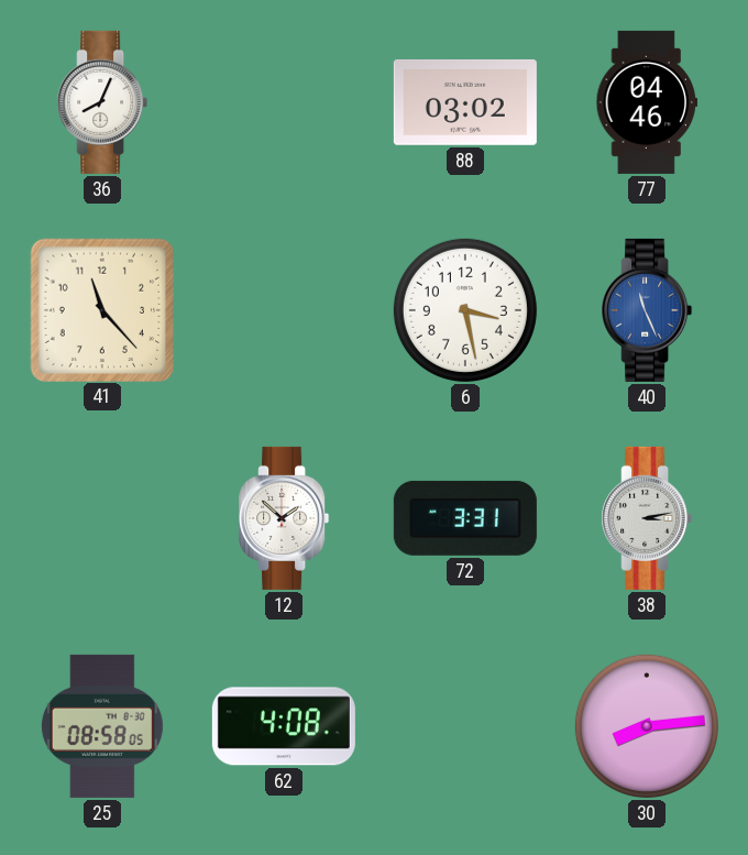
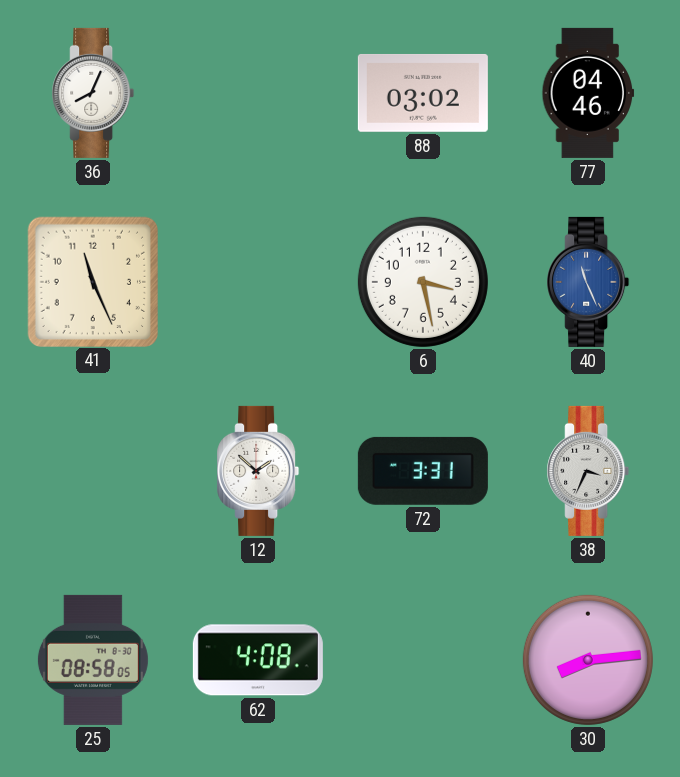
41: 11:23 -> 11:26 (92, 281)
38: 3:13 -> 3:34 (588, 471)
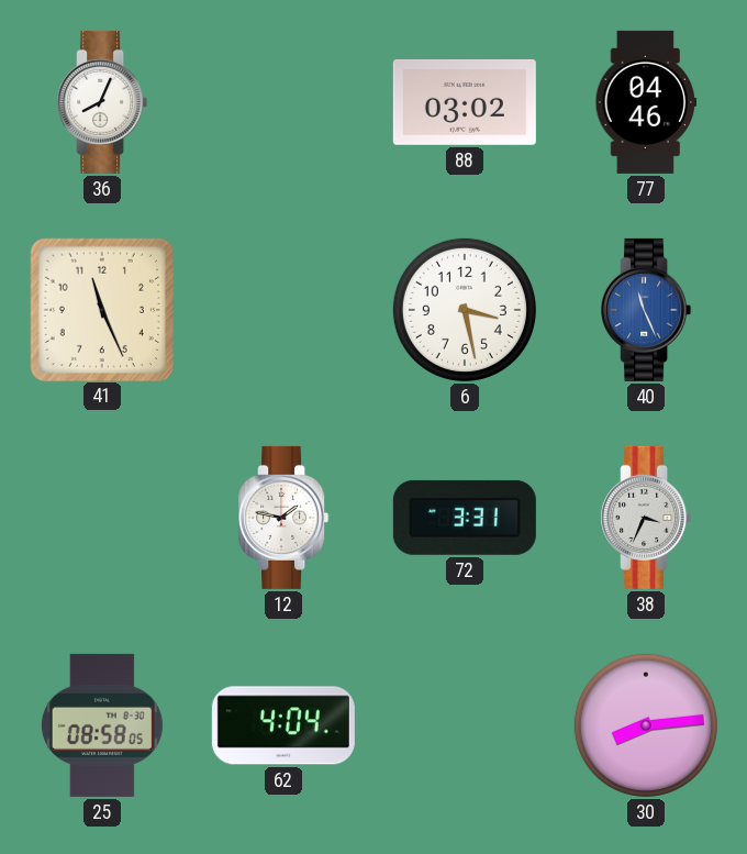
12: 1:52 -> 1:47 (283, 518)
62: 4:08 -> 4:04 (283, 725)
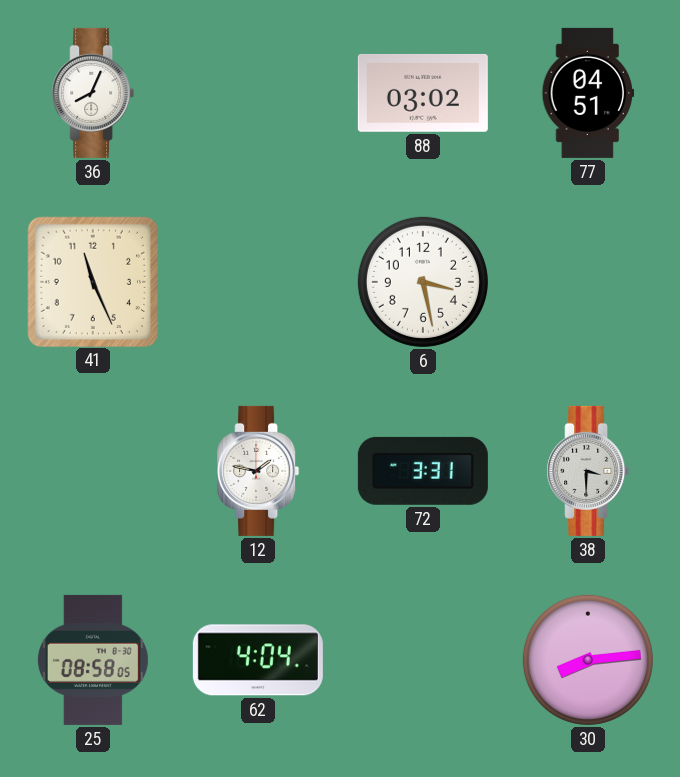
77: 04:46 -> 04:51 (588, 93)
40: 11:26 -> none (646, 310)
38: 3:34 -> 3:30 (588, 471)
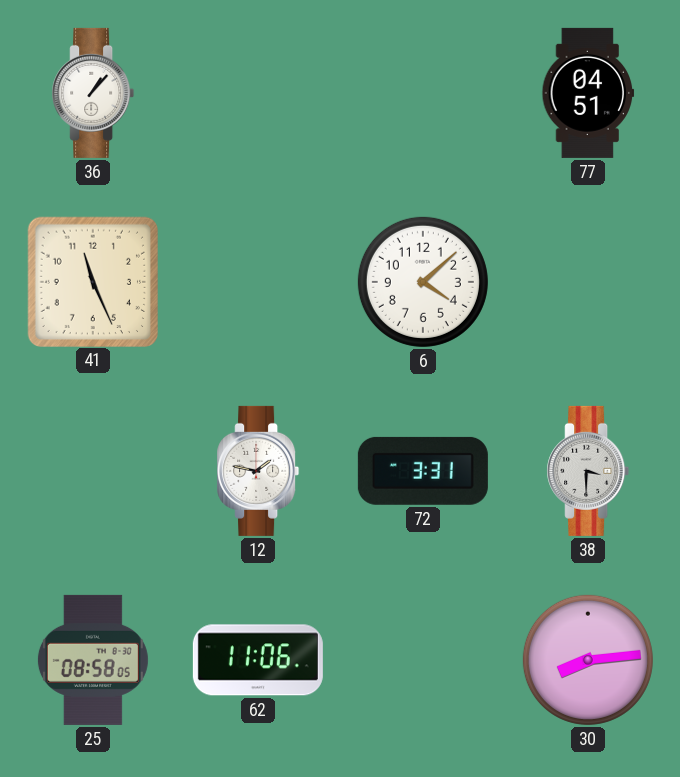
36: 8:04 -> 1:07 (93, 93)
88: 03:02 -> none (423, 93)
6: 3:28 -> 4:08 (423, 282)
62: 4:04 -> 11:06 (258, 660)
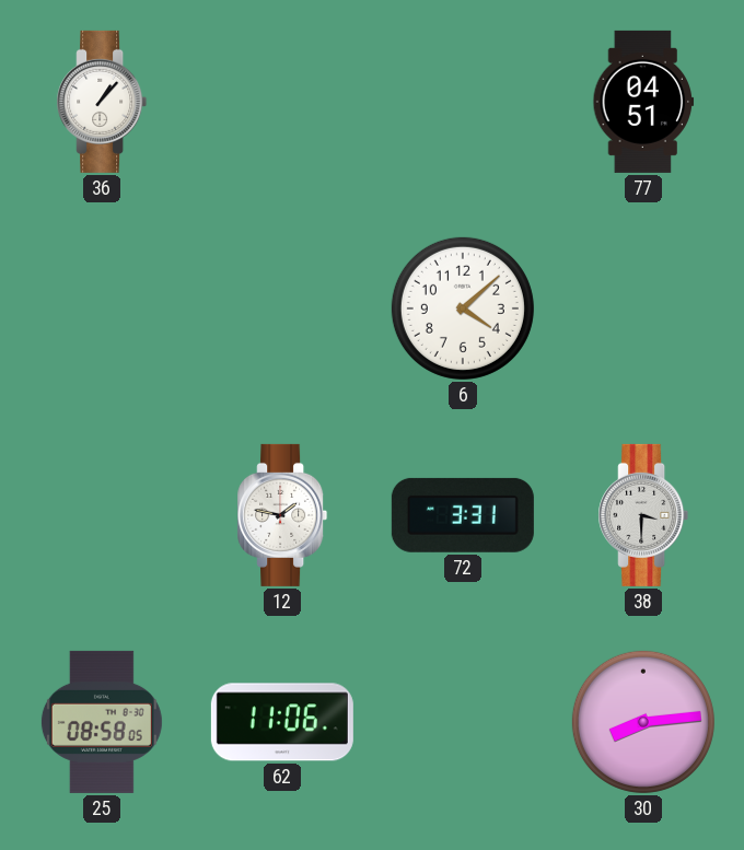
41: 11:26 -> none (92, 281)
